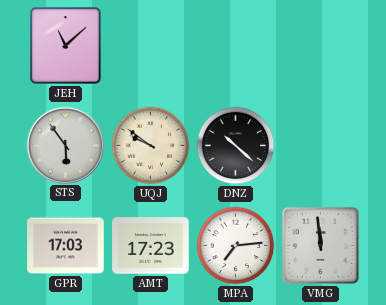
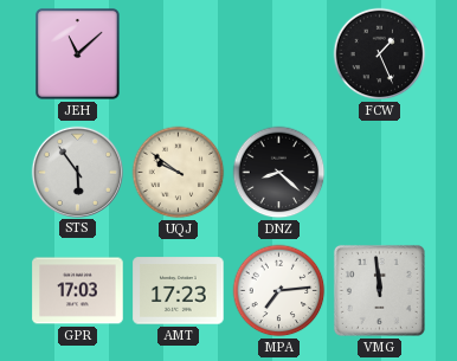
FCW: none -> 1:26 (380, 54)
DNZ: 10:22 -> 8:22 (279, 173)
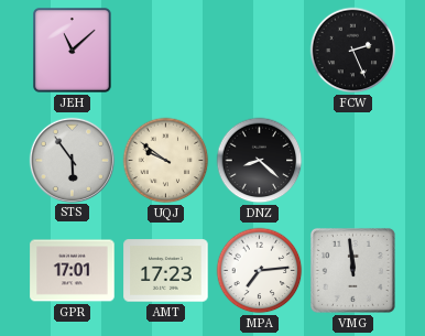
FCW: 1:26 -> 2:26 (353, 51)
GPR: 17:03 -> 17:01 (73, 271)
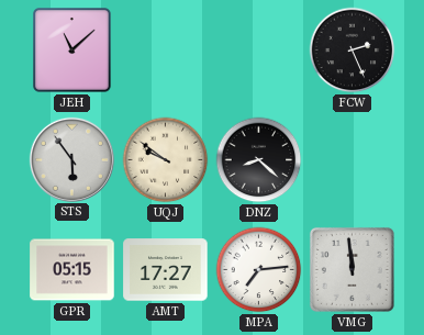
GPR: 17:01 -> 05:15 (72, 270)
AMT: 17:23 -> 17:27 (166, 270)
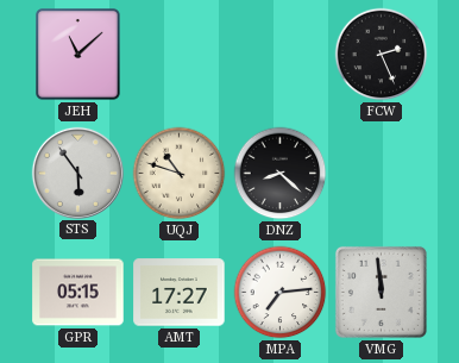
UQJ: 9:51 -> 10:48 (180, 174)
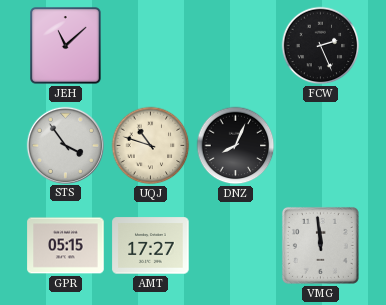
STS: 5:54 -> 3:54 (65, 145)
DNZ: 8:22 -> 8:04 (236, 146)
MPA: 7:14 -> none (281, 293)
